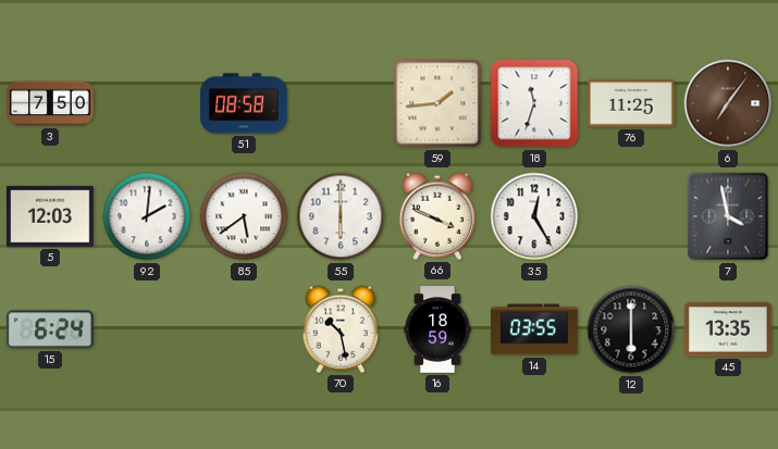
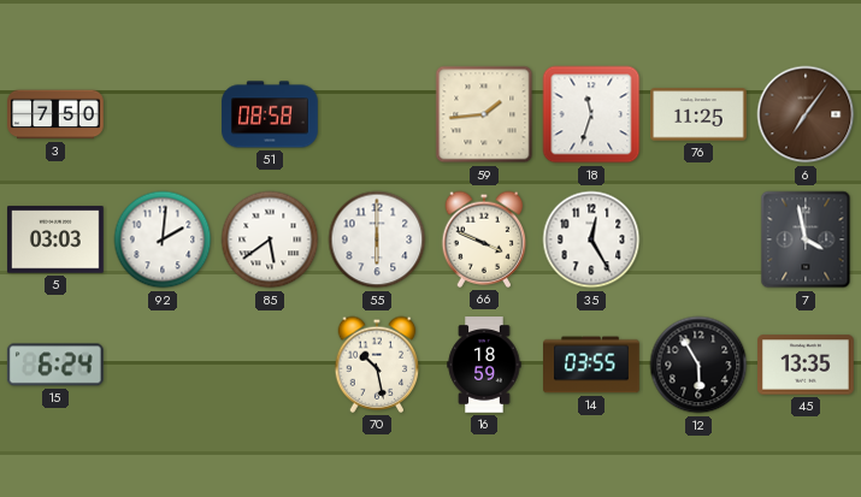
5: 12:03 -> 03:03 (57, 239)
12: 6:00 -> 5:55 (698, 365)
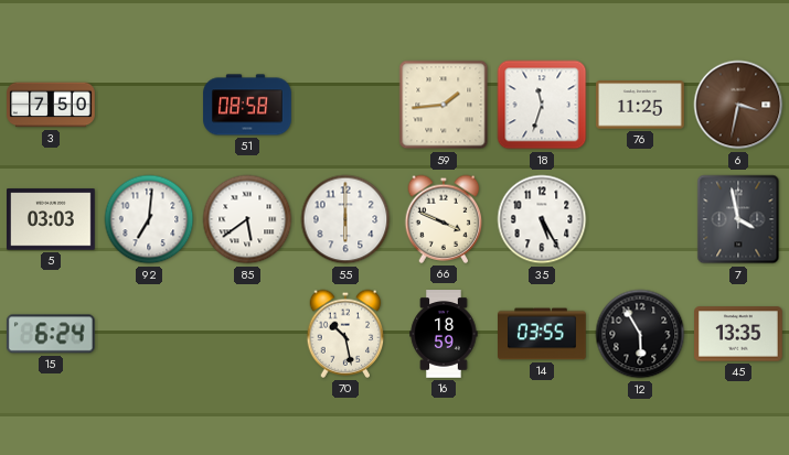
6: 7:06 -> 3:32 (738, 105)
92: 2:01 -> 7:01 (149, 219)
35: 12:25 -> 5:25 (542, 219)
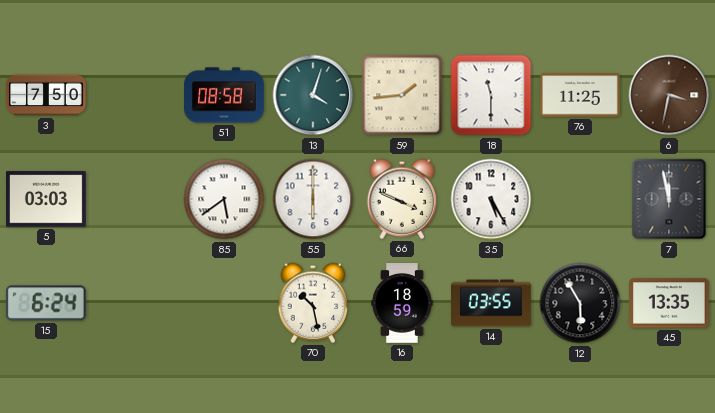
13: none -> 4:03 (313, 95)
18: 11:33 -> 11:30 (491, 95)
92: 7:01 -> none (149, 219)
7: 3:58 -> 11:58 (669, 199)
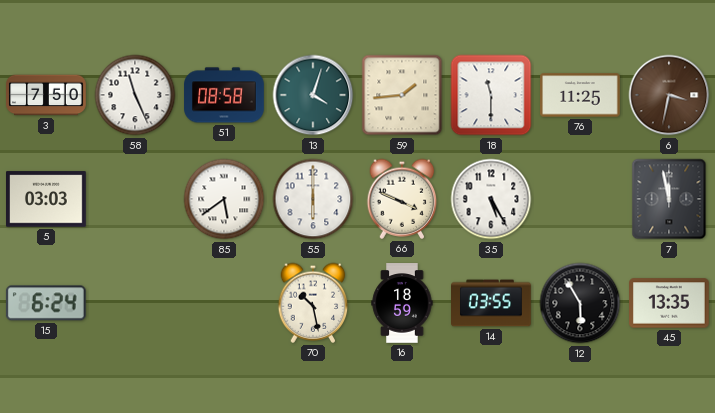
58: none -> 11:26 (135, 95)
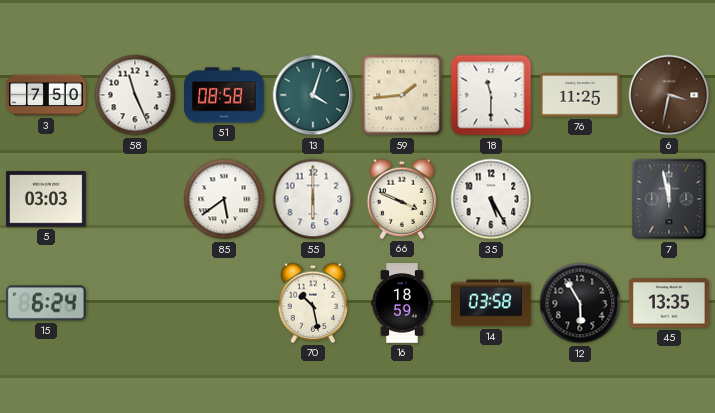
14: 03:55 -> 03:58 (492, 303)
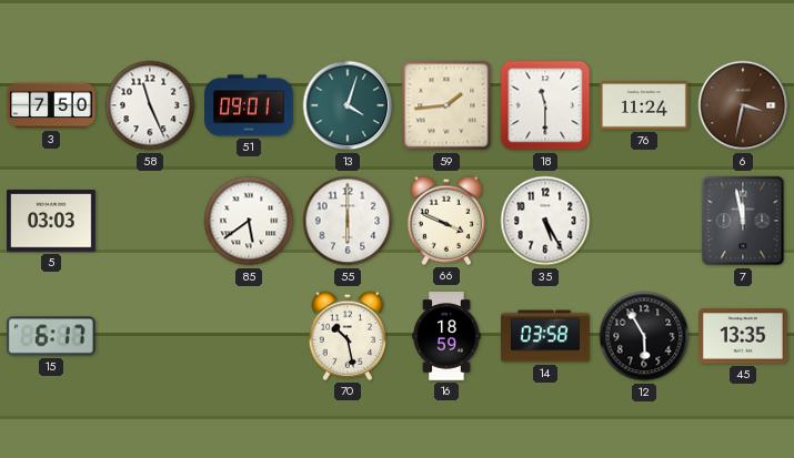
51: 08:58 -> 09:01 (249, 105)
76: 11:25 -> 11:24 (645, 105)
15: 6:24 -> 6:17 (51, 336)
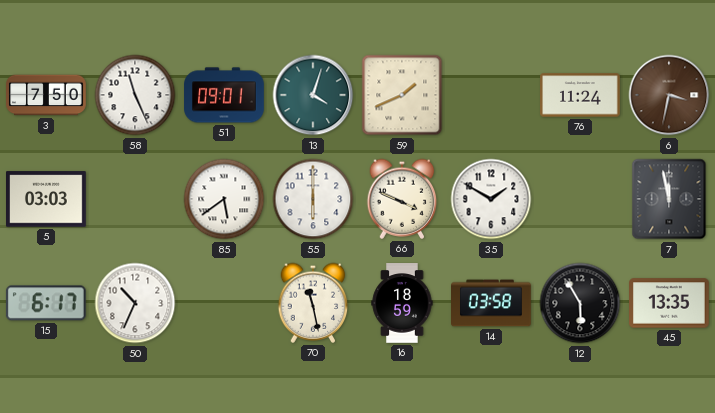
59: 1:44 -> 1:41 (402, 95)
18: 11:30 -> none (545, 105)
35: 5:25 -> 1:50 (491, 199)
50: none -> 10:34 (135, 303)
70: 10:28 -> 11:28 (313, 303)
